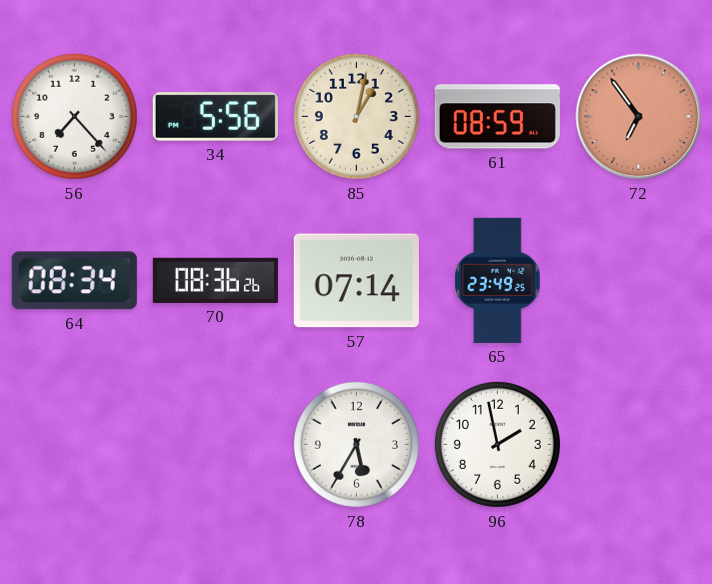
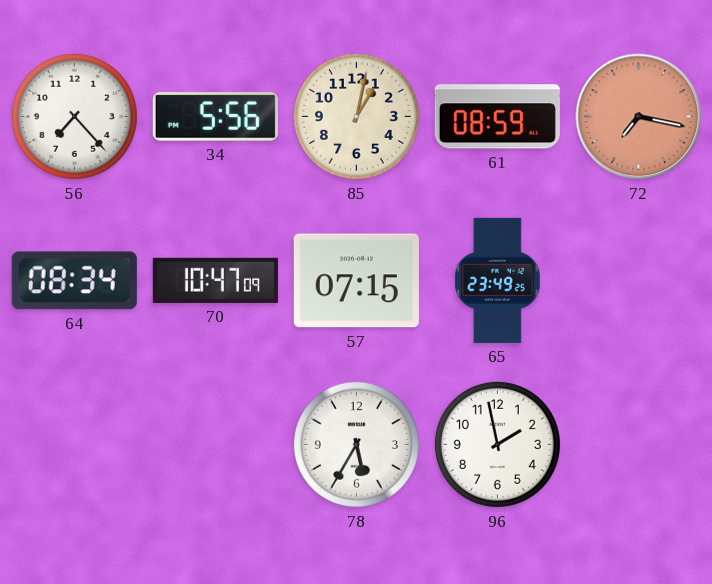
72: 6:54 -> 7:17 (639, 117)
70: 08:36 -> 10:47 (215, 280)
57: 07:14 -> 07:15 (356, 281)
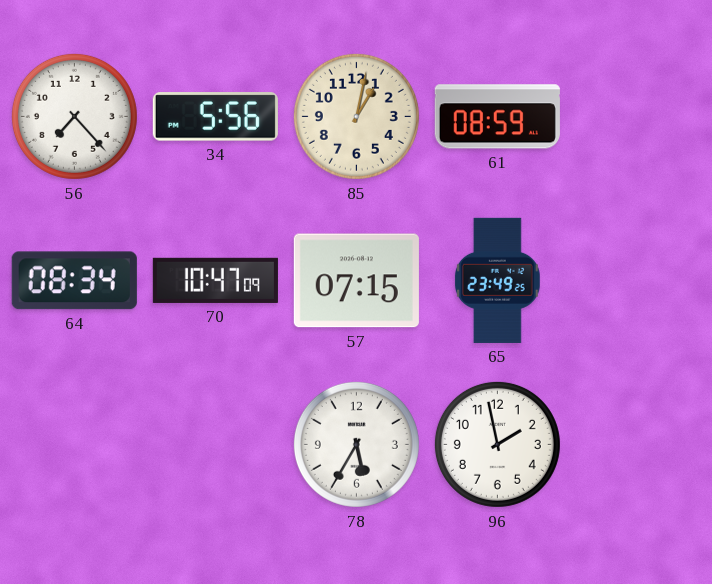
72: 7:17 -> none (639, 117)
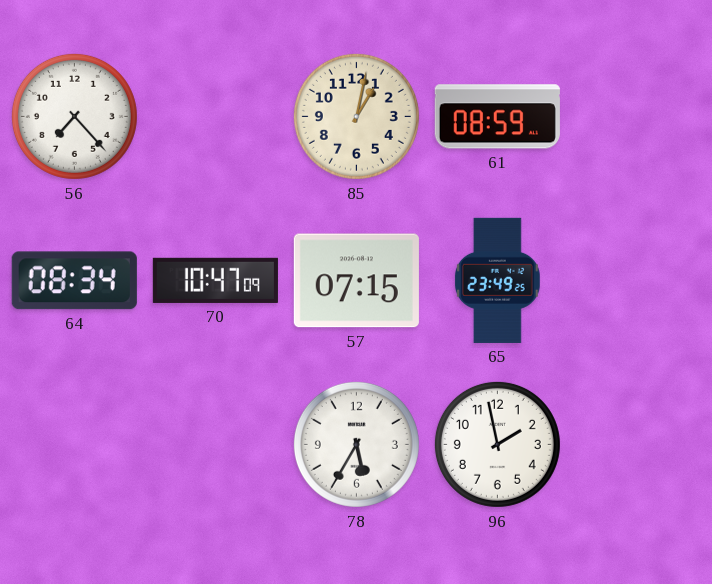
34: 5:56 -> none (215, 117)
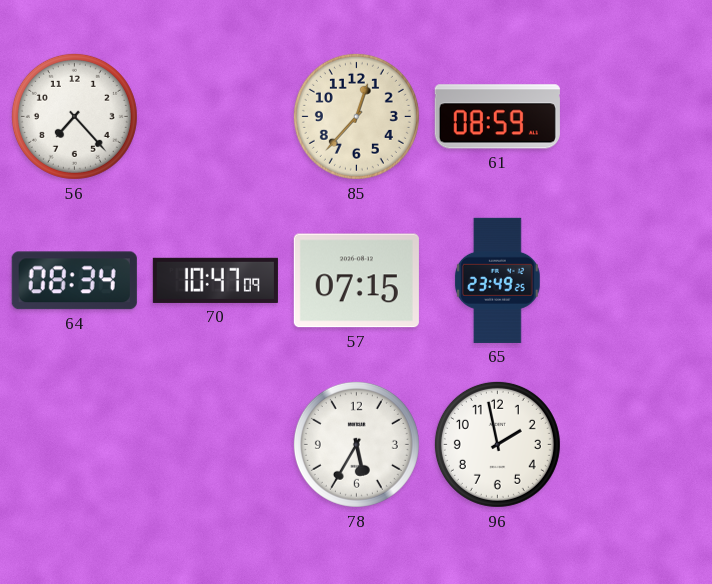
85: 1:02 -> 12:37 (356, 116)
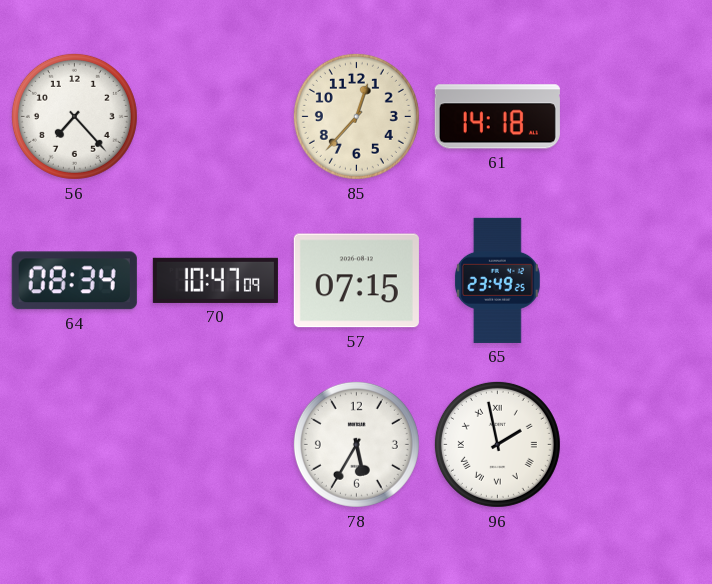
61: 08:59 -> 14:18 (497, 117)
96 numerals: Arabic -> Roman (497, 444)
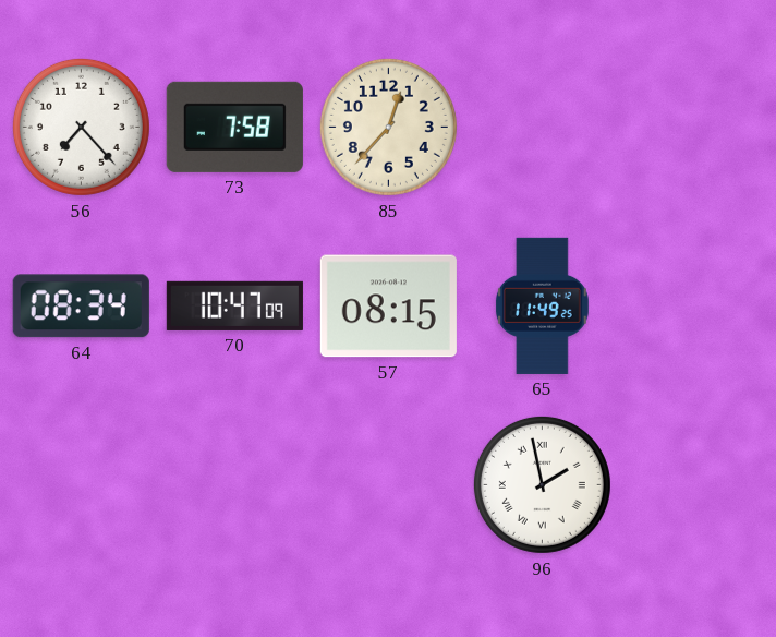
73: none -> 7:58 (234, 127)
61: 14:18 -> none (497, 117)
57: 07:15 -> 08:15 (388, 307)
65: 23:49 -> 11:49 (542, 305)
78: 5:35 -> none (356, 444)
